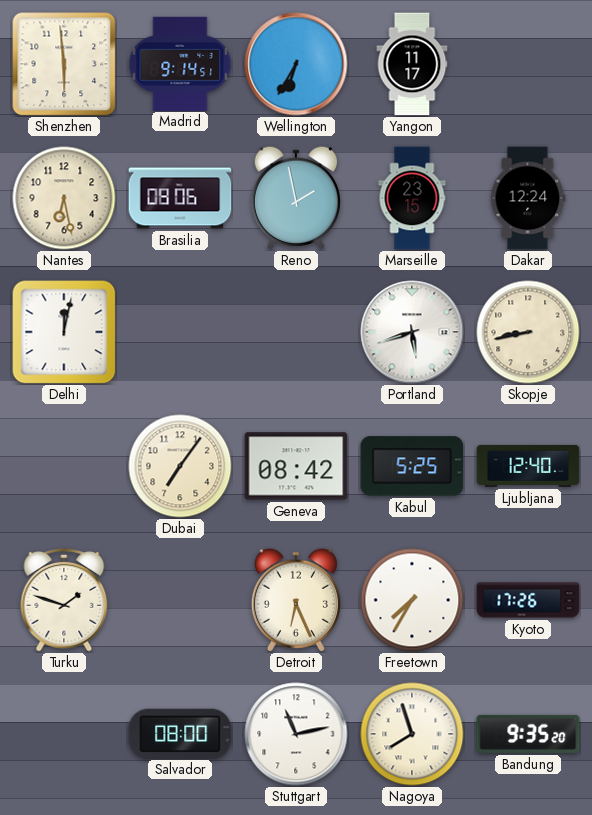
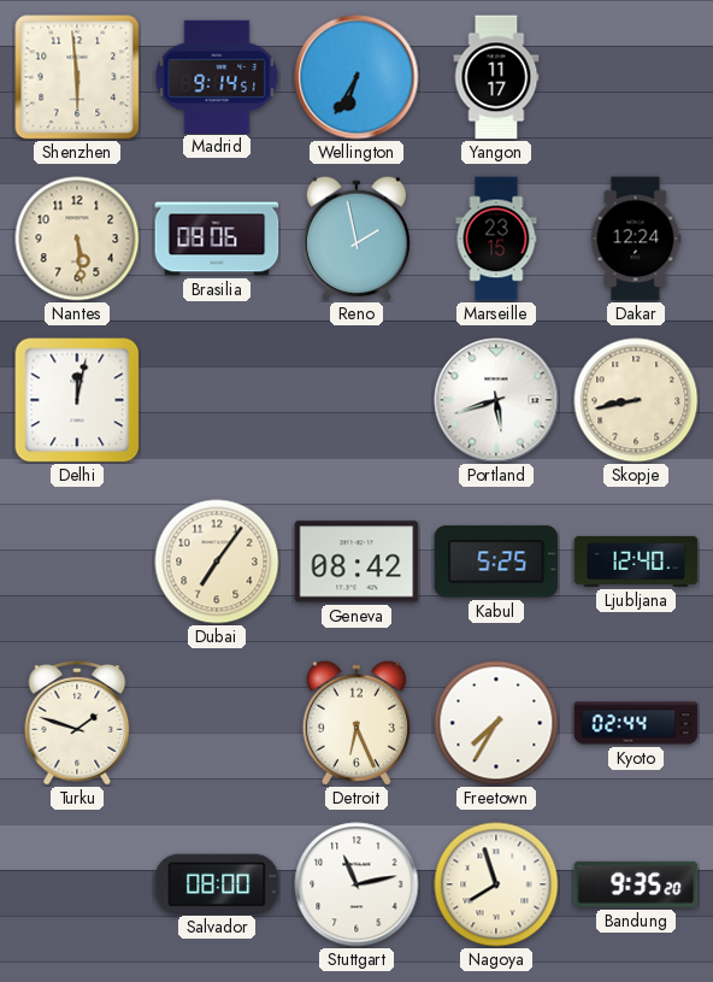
Nantes: 6:28 -> 5:29 (77, 239)
Kyoto: 17:26 -> 02:44 (636, 723)
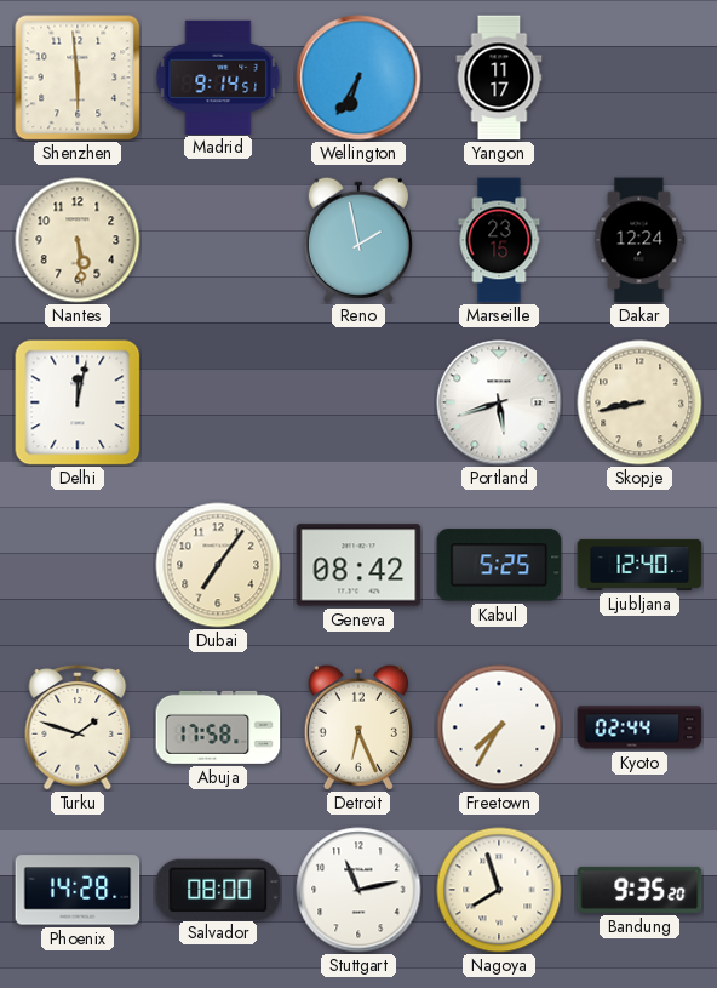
Brasilia: 08:06 -> none (217, 239)
Abuja: none -> 17:58 (218, 727)
Phoenix: none -> 14:28 (78, 890)
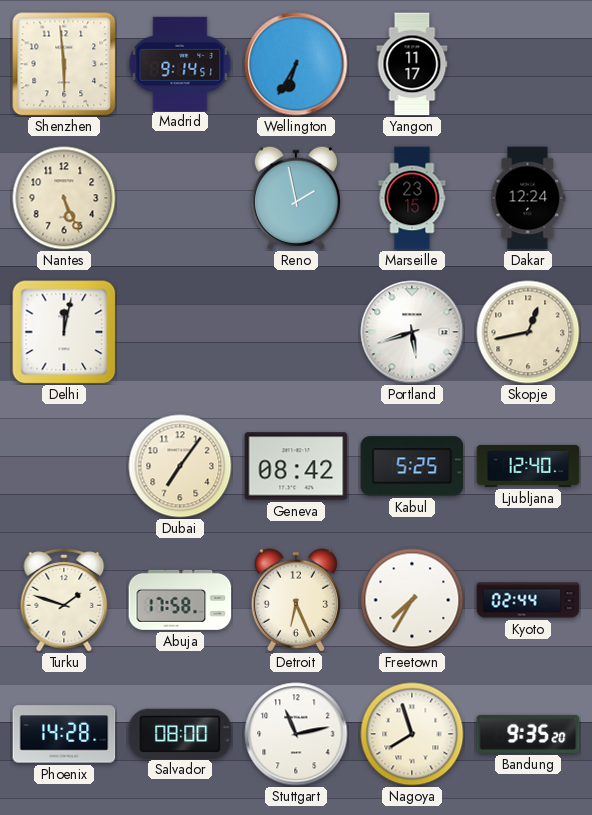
Nantes: 5:29 -> 5:26 (64, 198)
Skopje: 8:43 -> 12:43 (528, 332)
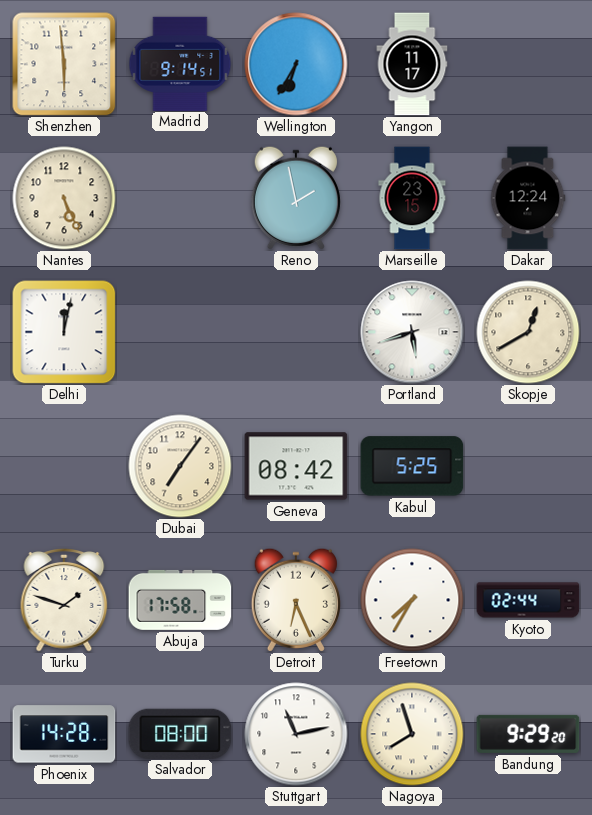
Skopje: 12:43 -> 12:40 (528, 332)
Ljubljana: 12:40 -> none (528, 466)
Bandung: 9:35 -> 9:29 (528, 734)
